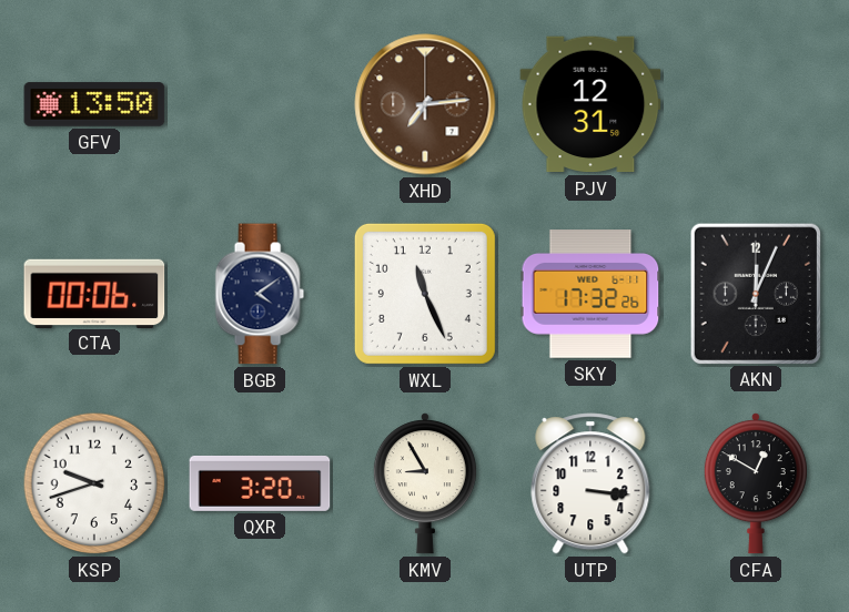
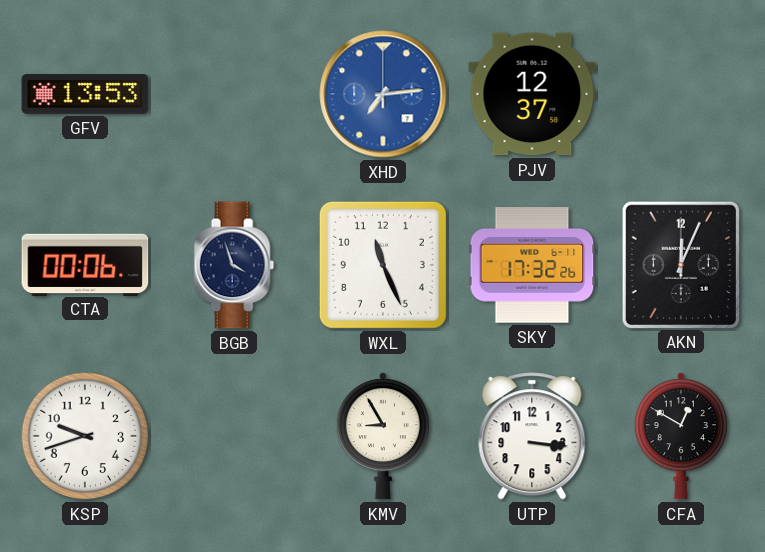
GFV: 13:50 -> 13:53 (85, 94)
XHD dial: brown -> blue (383, 94)
PJV: 12:31 -> 12:37 (532, 94)
BGB: 4:09 -> 3:57 (234, 265)
QXR: 3:20 -> none (260, 483)
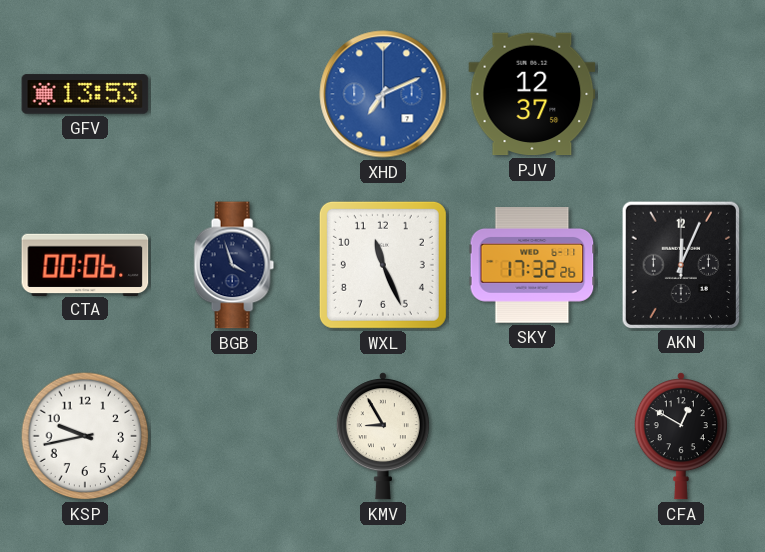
XHD: 7:14 -> 7:11 (383, 94)
KSP: 9:42 -> 9:43 (85, 436)
UTP: 3:16 -> none (532, 436)
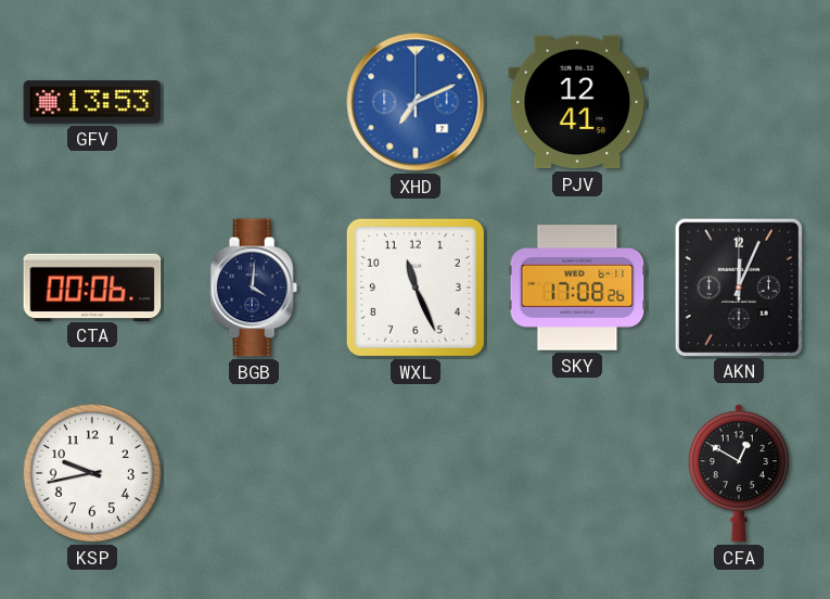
PJV: 12:37 -> 12:41 (577, 102)
BGB: 3:57 -> 4:01 (254, 288)
SKY: 17:32 -> 17:08 (577, 288)
KMV: 8:55 -> none (383, 436)
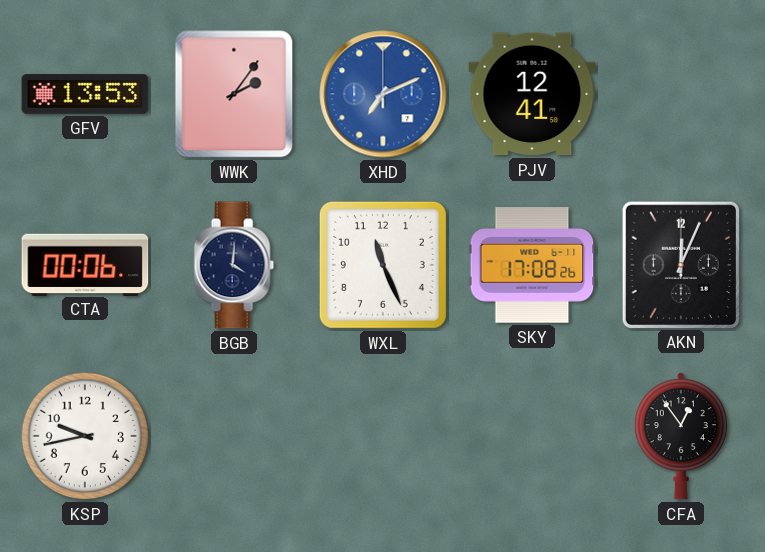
WWK: none -> 2:06 (234, 94)
CFA: 12:50 -> 12:54 (681, 436)
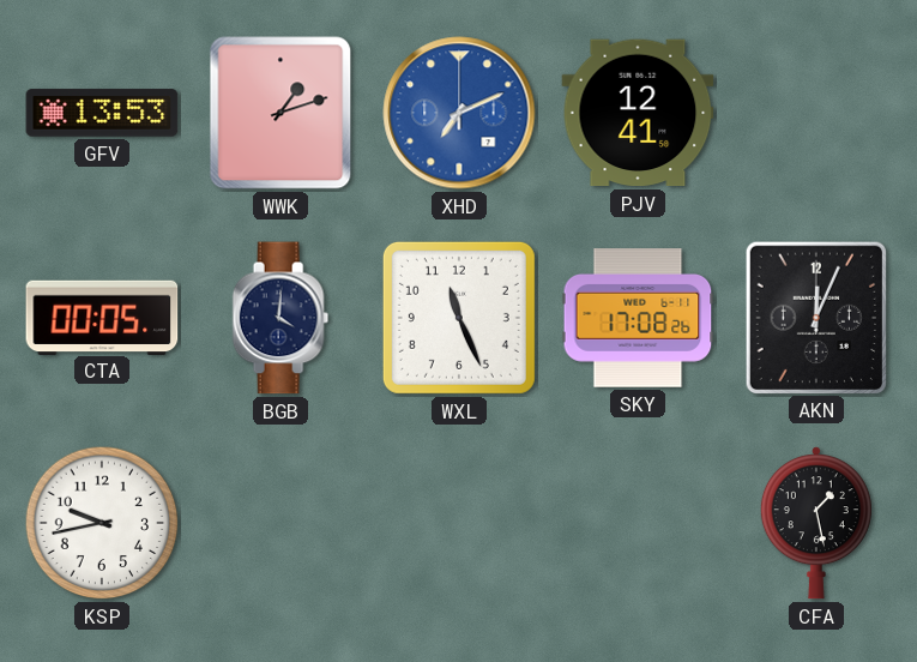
WWK: 2:06 -> 1:12 (280, 113)
CTA: 00:06 -> 00:05 (102, 317)
CFA: 12:54 -> 1:28 (816, 523)
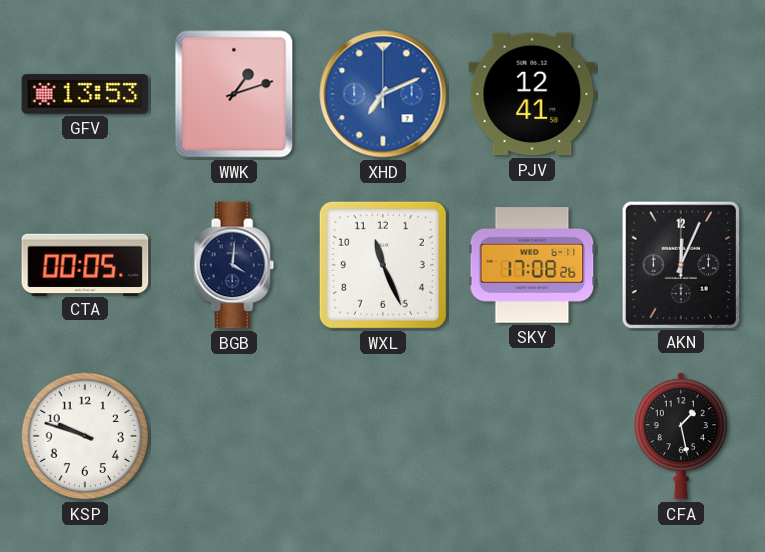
KSP: 9:43 -> 9:48 (85, 436)
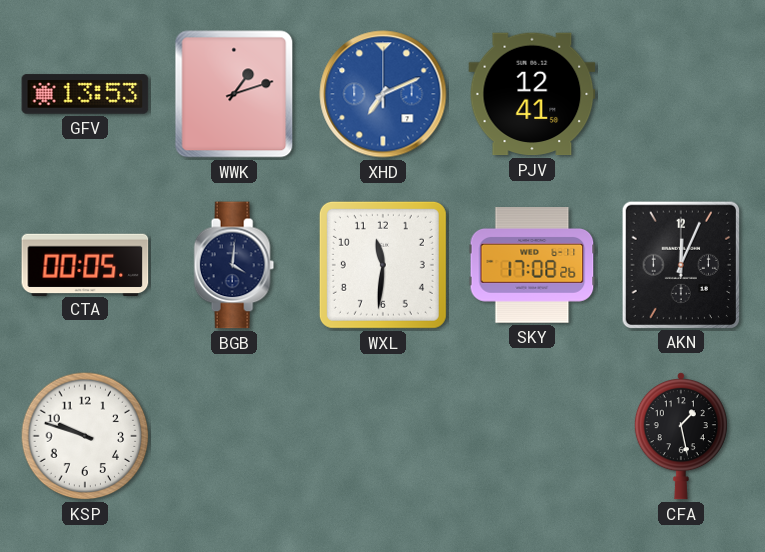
WXL: 11:26 -> 11:31 (383, 265)
